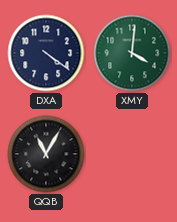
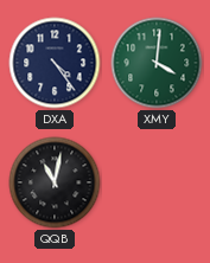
DXA: 4:21 -> 4:24 (55, 63)
QQB: 11:05 -> 11:02 (55, 182)
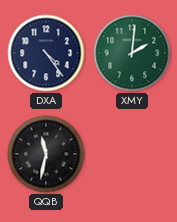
XMY: 4:01 -> 2:01 (132, 53)
QQB: 11:02 -> 11:32 (46, 154)
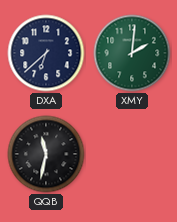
DXA: 4:24 -> 6:38 (46, 53)
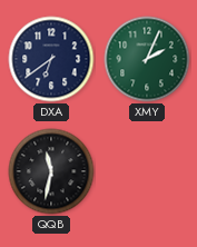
DXA: 6:38 -> 6:39 (51, 59)
XMY: 2:01 -> 2:04 (147, 59)
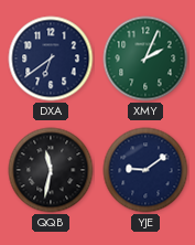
YJE: none -> 9:09 (145, 170)
